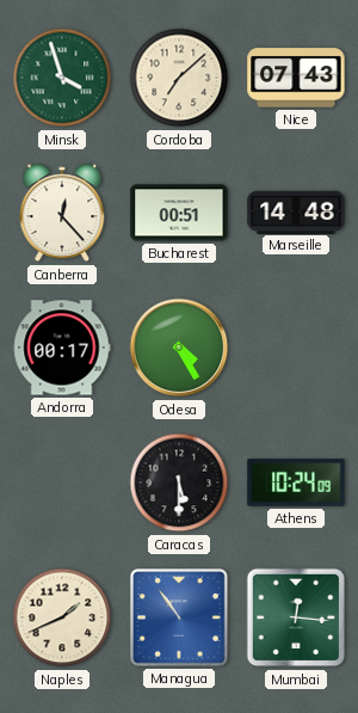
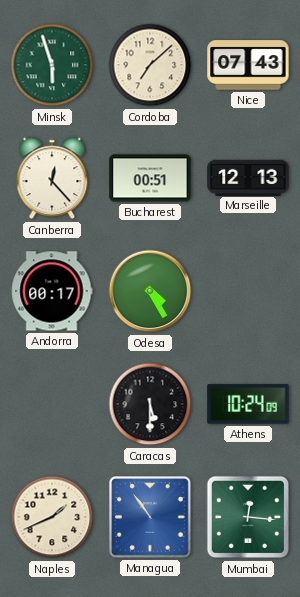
Minsk: 3:57 -> 5:57 (52, 65)
Marseille: 14:48 -> 12:13 (248, 177)
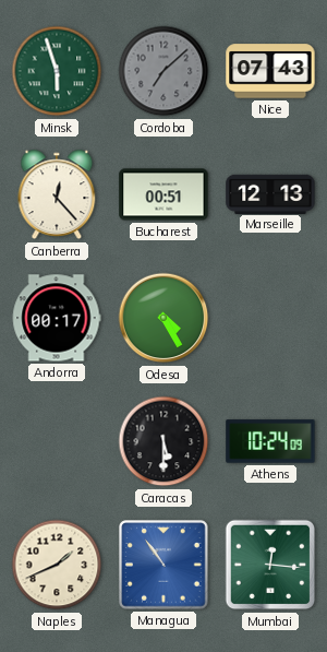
Cordoba dial: cream -> grey (163, 71)
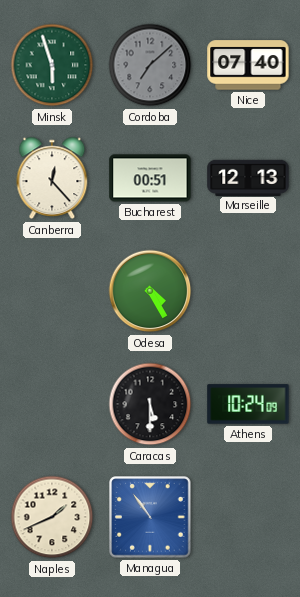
Nice: 07:43 -> 07:40 (248, 65)
Andorra: 00:17 -> none (57, 318)
Mumbai: 12:16 -> none (270, 565)
